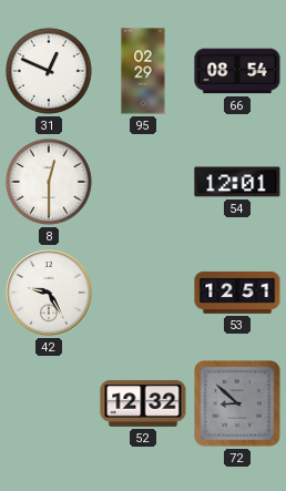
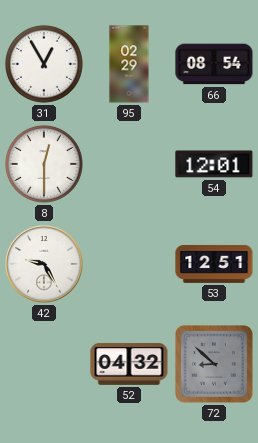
31: 12:49 -> 12:55 (44, 64)
52: 12:32 -> 04:32 (129, 364)
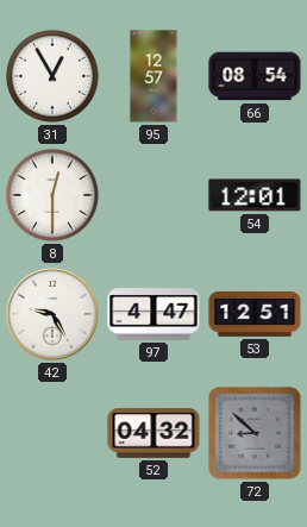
95: 02:29 -> 12:57 (153, 76)
97: none -> 4:47 (153, 315)
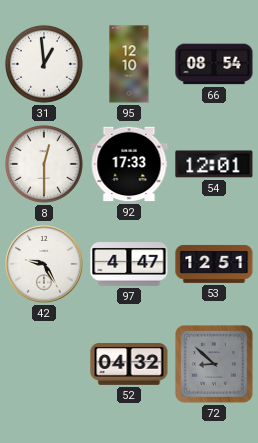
31: 12:55 -> 12:59 (44, 64)
95: 12:57 -> 12:10 (129, 64)
92: none -> 17:33 (129, 164)
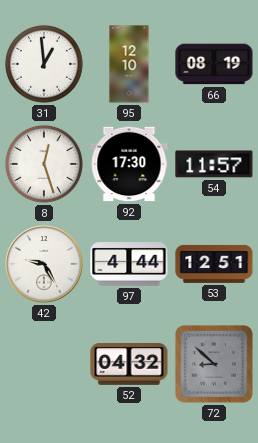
66: 08:54 -> 08:19 (214, 64)
8: 12:30 -> 12:27 (44, 164)
92: 17:33 -> 17:30 (129, 164)
54: 12:01 -> 11:57 (214, 164)
97: 4:47 -> 4:44 (129, 265)
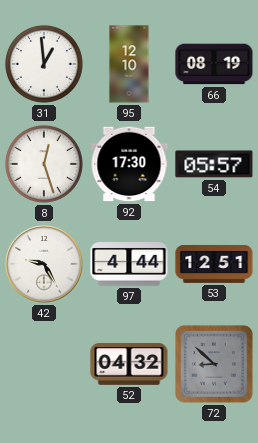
54: 11:57 -> 05:57 (214, 164)
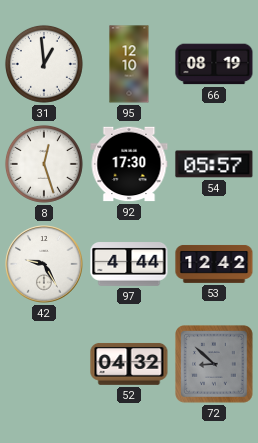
53: 12:51 -> 12:42 (214, 264)
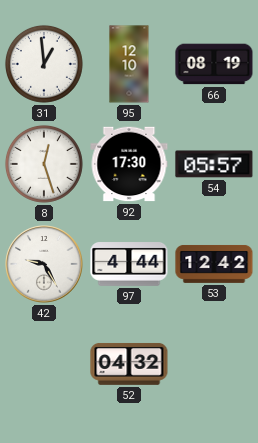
72: 8:52 -> none (215, 365)
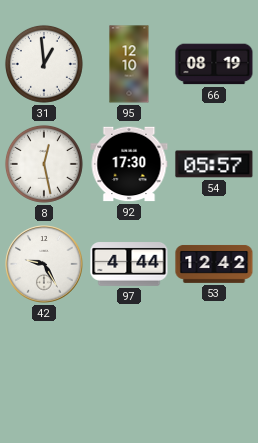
8: 12:27 -> 12:28 (44, 164)
52: 04:32 -> none (129, 364)
